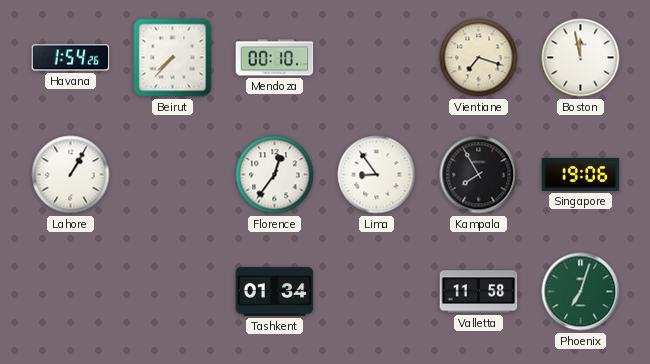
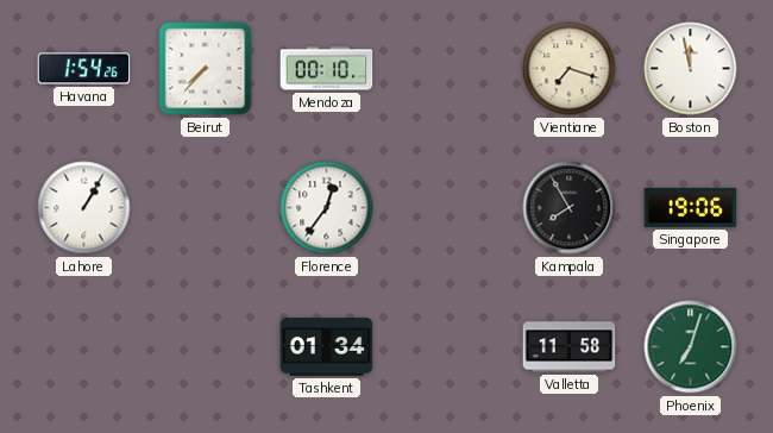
Lima: 8:54 -> none (377, 175)
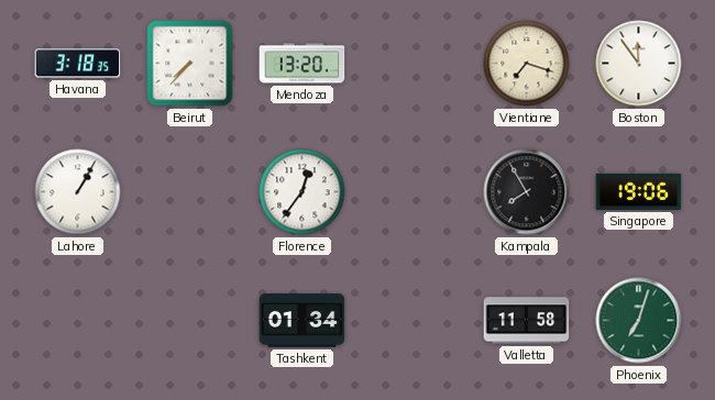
Havana: 1:54 -> 3:18 (78, 64)
Mendoza: 00:10 -> 13:20 (302, 64)
Boston: 11:58 -> 11:54 (639, 64)
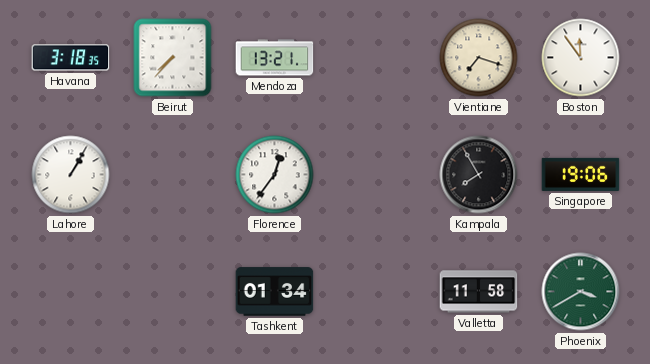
Mendoza: 13:20 -> 13:21 (275, 58)
Phoenix: 7:03 -> 3:40 (581, 292)
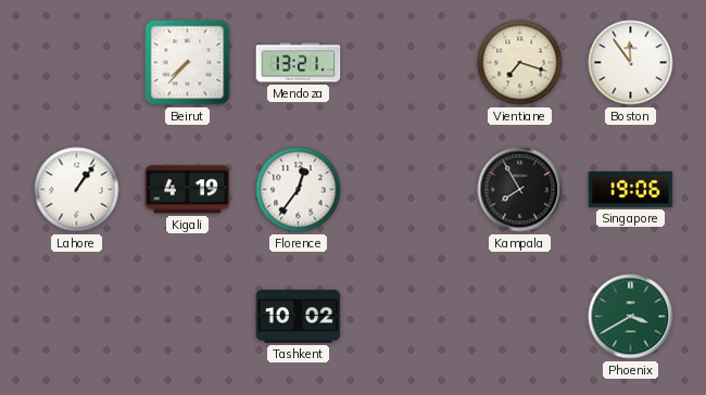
Havana: 3:18 -> none (71, 58)
Lahore: 1:05 -> 1:06 (77, 190)
Kigali: none -> 4:19 (188, 190)
Tashkent: 01:34 -> 10:02 (299, 317)
Valletta: 11:58 -> none (479, 292)
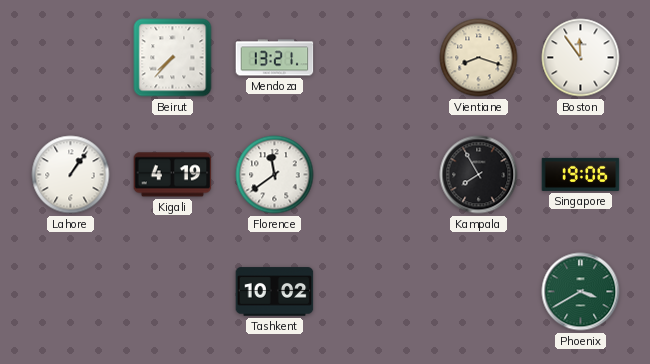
Vientiane: 7:18 -> 8:18 (479, 58)
Florence: 12:36 -> 11:39 (275, 175)
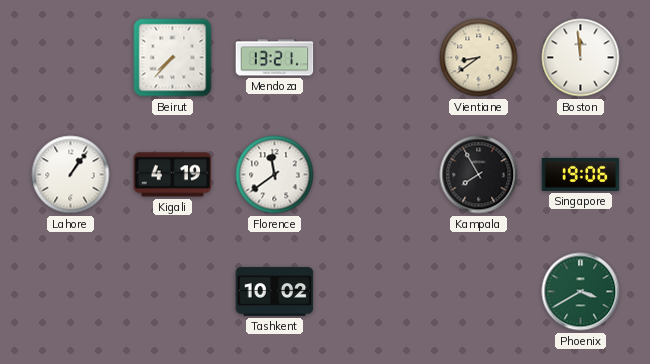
Vientiane: 8:18 -> 8:39 (479, 58)
Boston: 11:54 -> 11:59 (581, 58)
